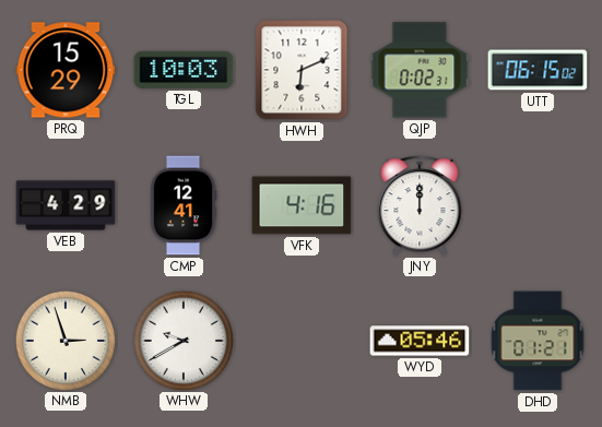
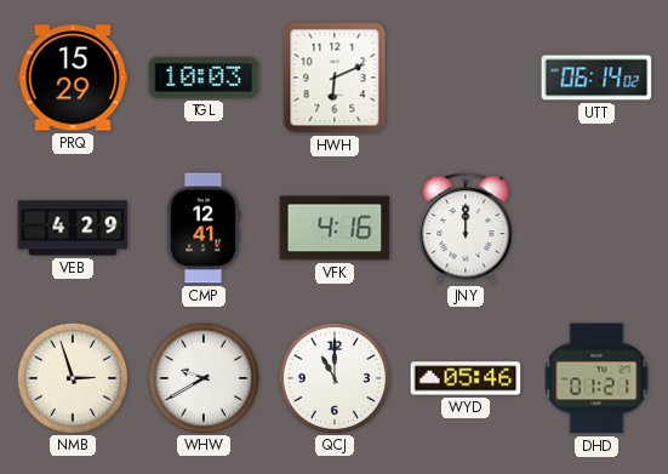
QJP: 0:02 -> none (420, 70)
UTT: 06:15 -> 06:14 (596, 78)
QCJ: none -> 11:00 (333, 377)
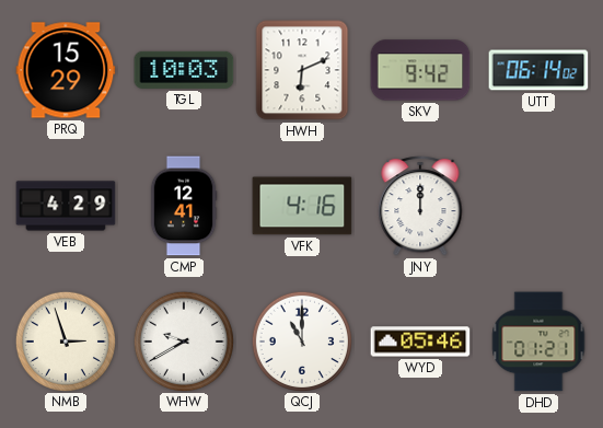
SKV: none -> 9:42 (420, 70)
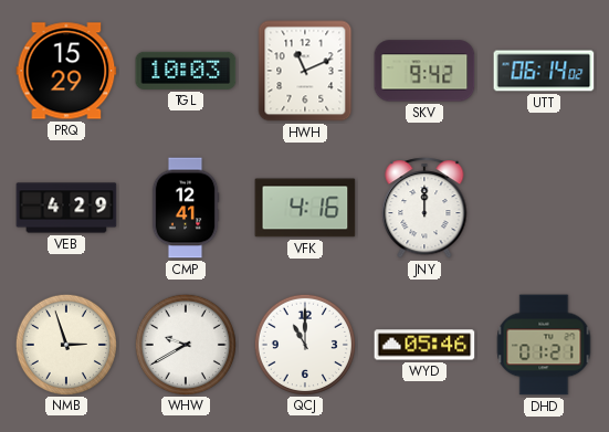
HWH: 6:11 -> 11:11 (305, 71)
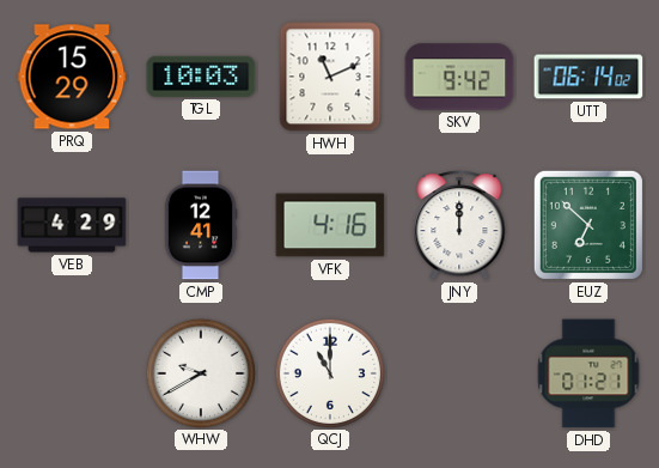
EUZ: none -> 6:52 (588, 225)
NMB: 2:57 -> none (65, 344)
WYD: 05:46 -> none (424, 345)
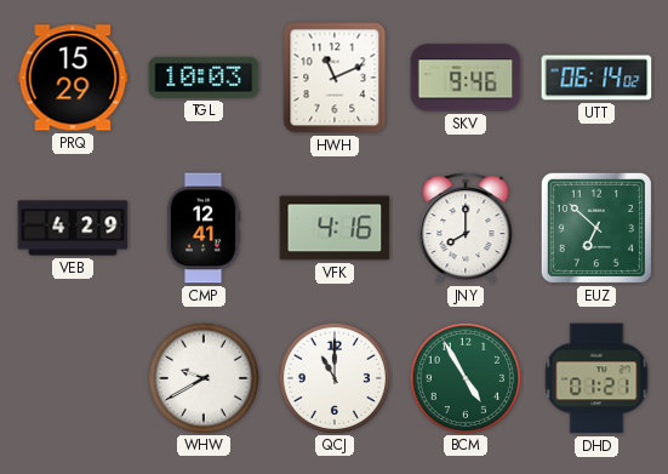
SKV: 9:42 -> 9:46 (466, 78)
JNY: 12:00 -> 8:00 (466, 229)
BCM: none -> 4:55 (464, 377)
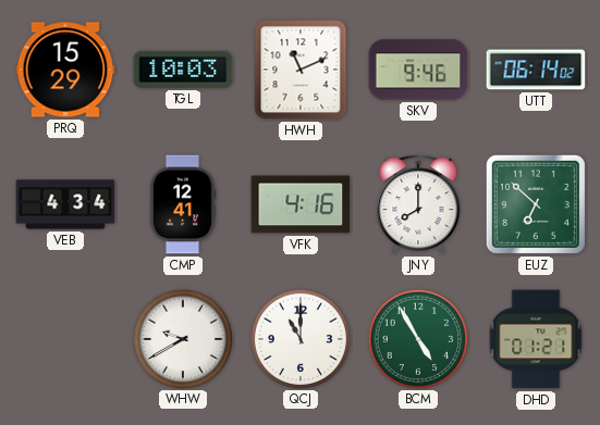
VEB: 4:29 -> 4:34 (65, 204)
